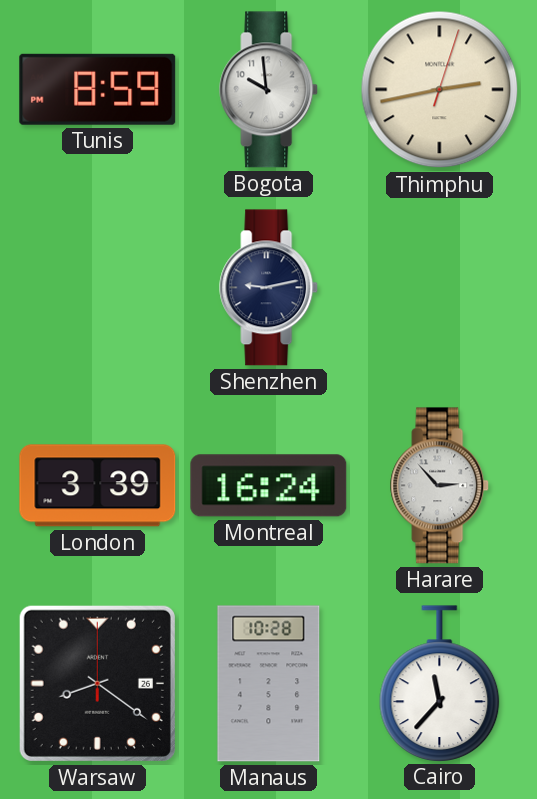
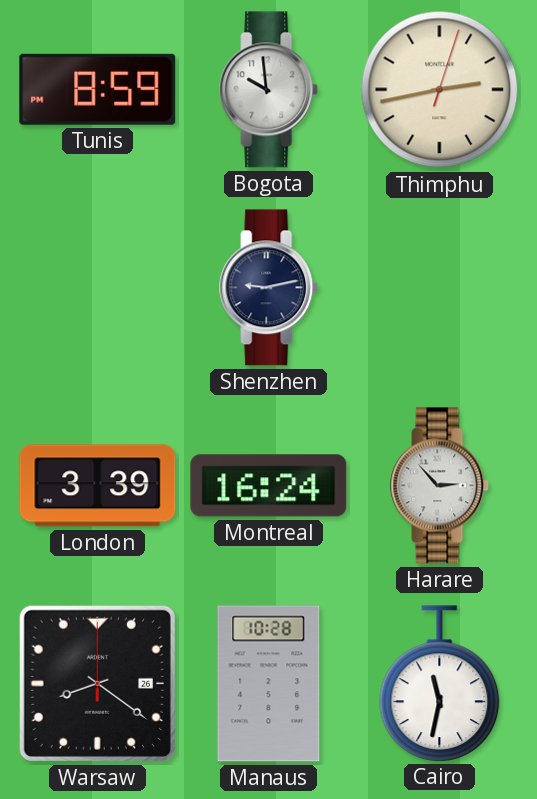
Cairo: 11:37 -> 11:32 (440, 683)
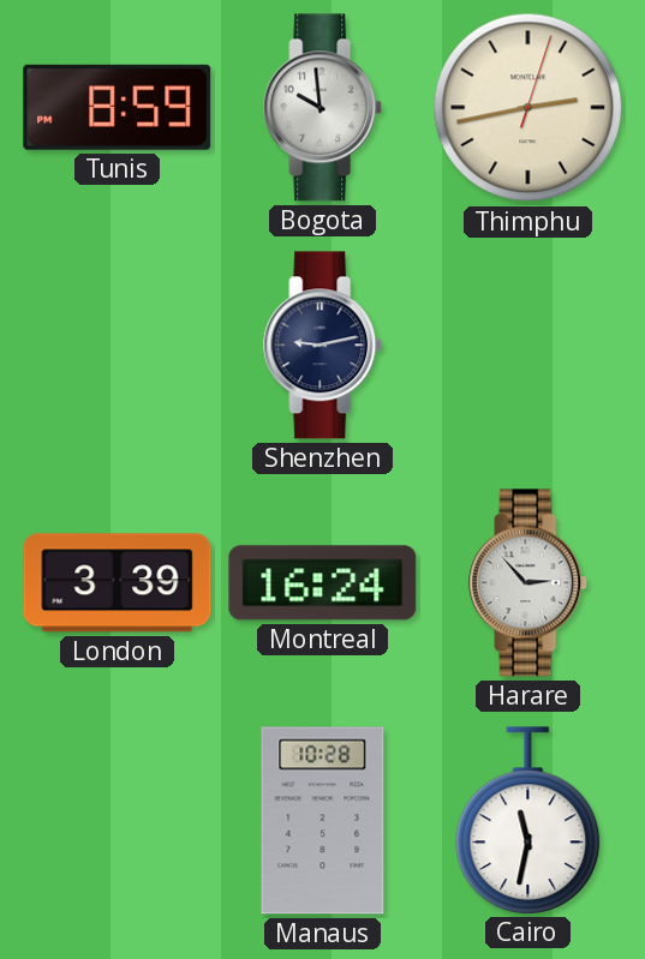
Warsaw: 8:21 -> none (97, 683)
